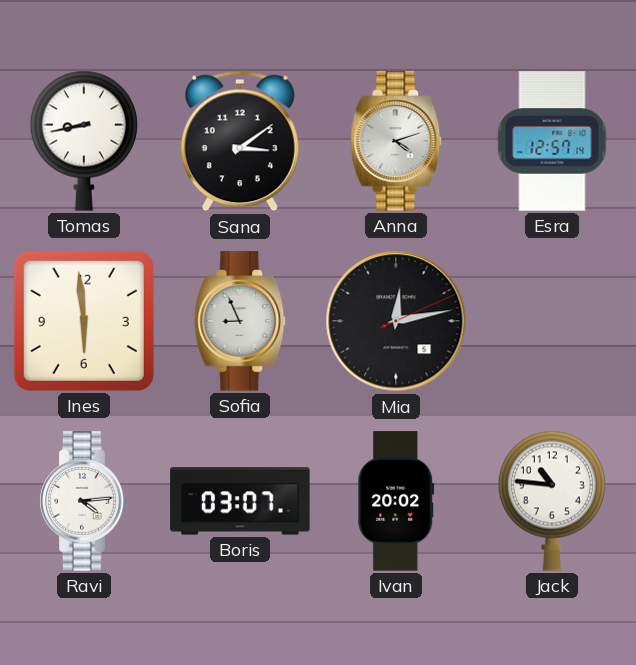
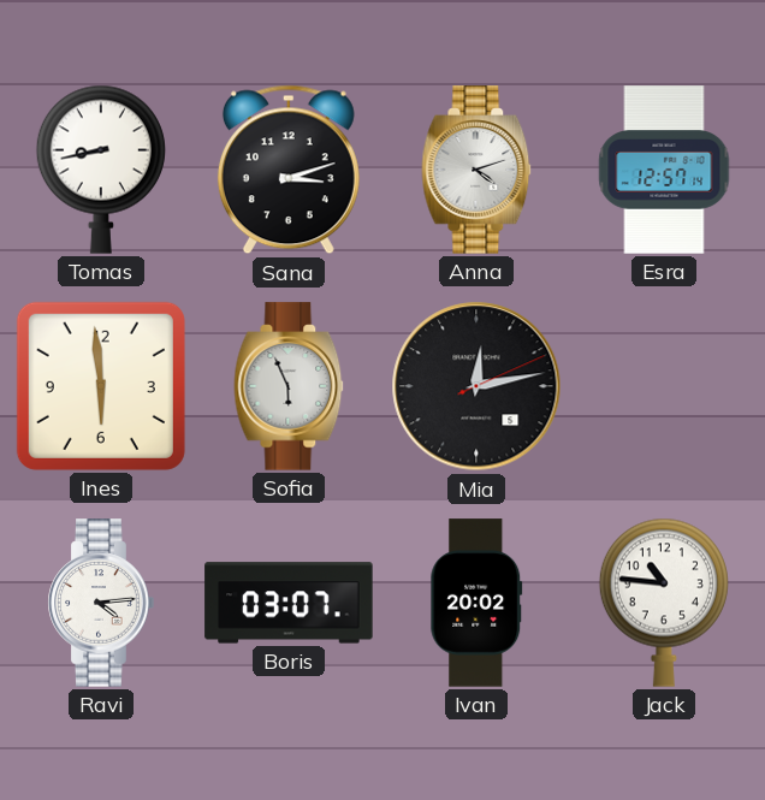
Sana: 3:09 -> 3:12 (289, 170)
Sofia: 8:56 -> 5:56 (289, 386)
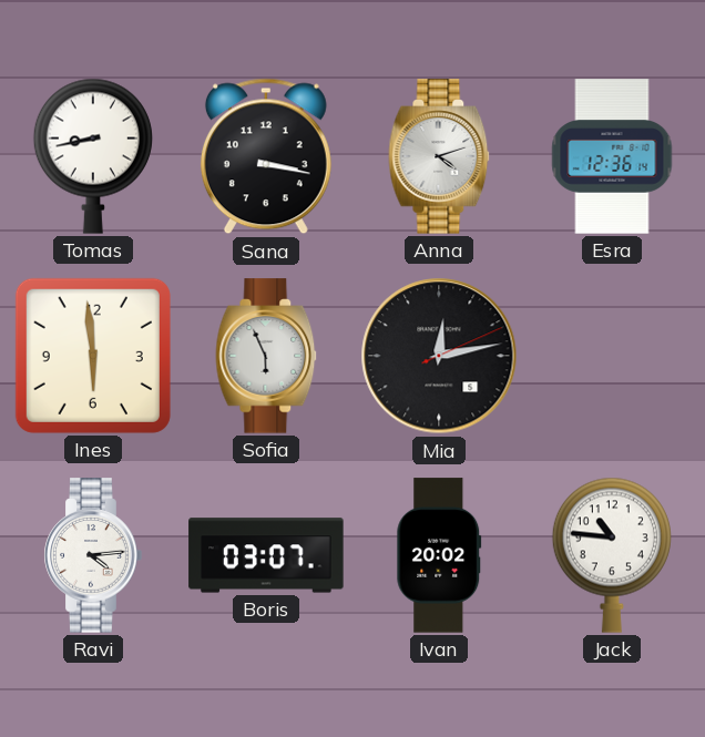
Sana: 3:12 -> 3:17 (266, 156)
Esra: 12:57 -> 12:36 (612, 156)
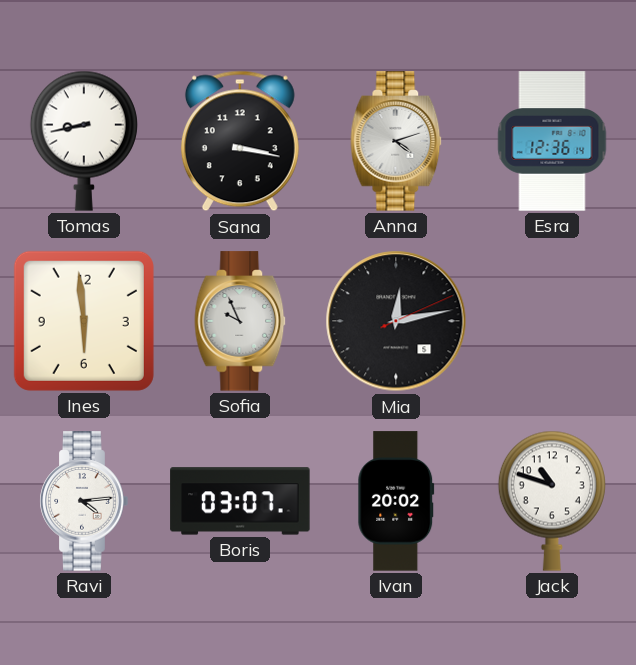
Sofia: 5:56 -> 9:56 (240, 321)
Jack: 10:46 -> 10:48 (552, 501)
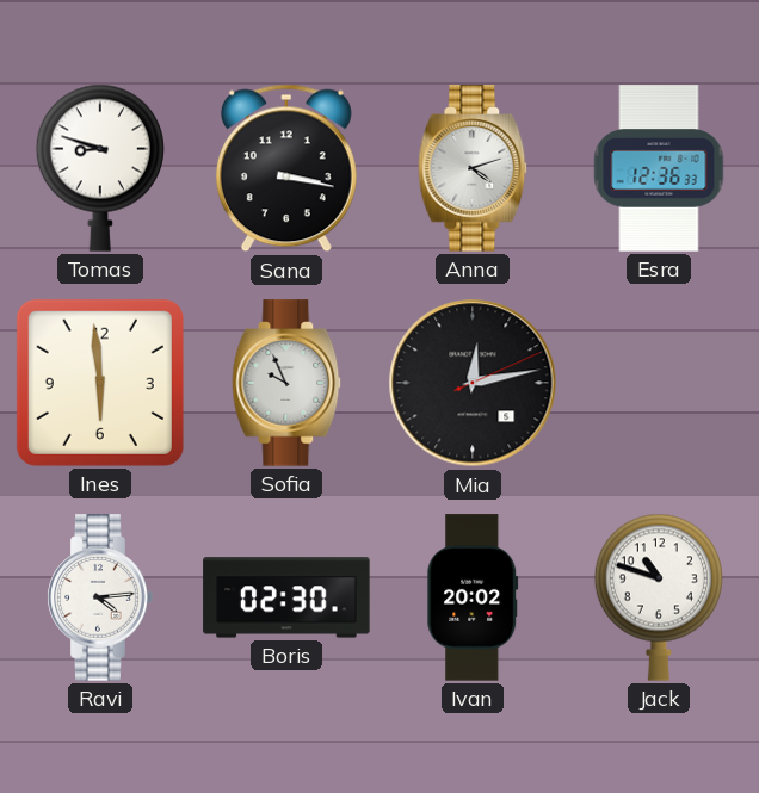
Tomas: 8:43 -> 8:48 (100, 168)
Esra: 12:36:14 -> 12:36:33 (659, 168)
Boris: 03:07 -> 02:30 (286, 597)
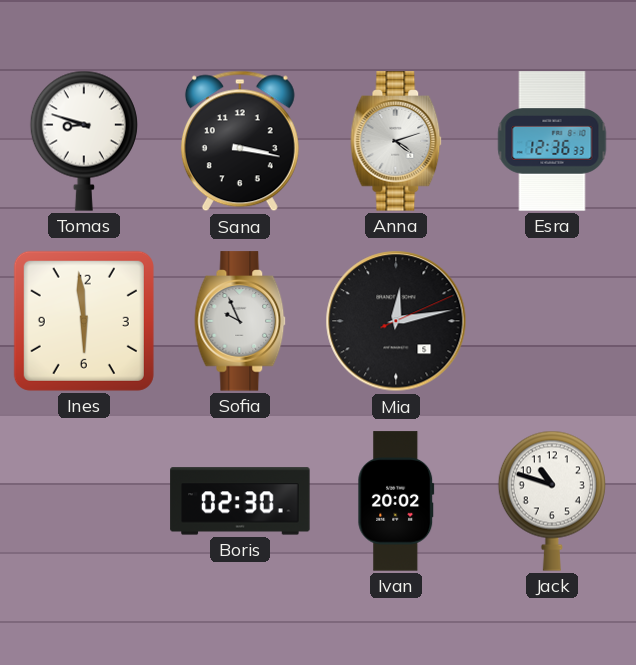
Ravi: 4:14 -> none (100, 597)
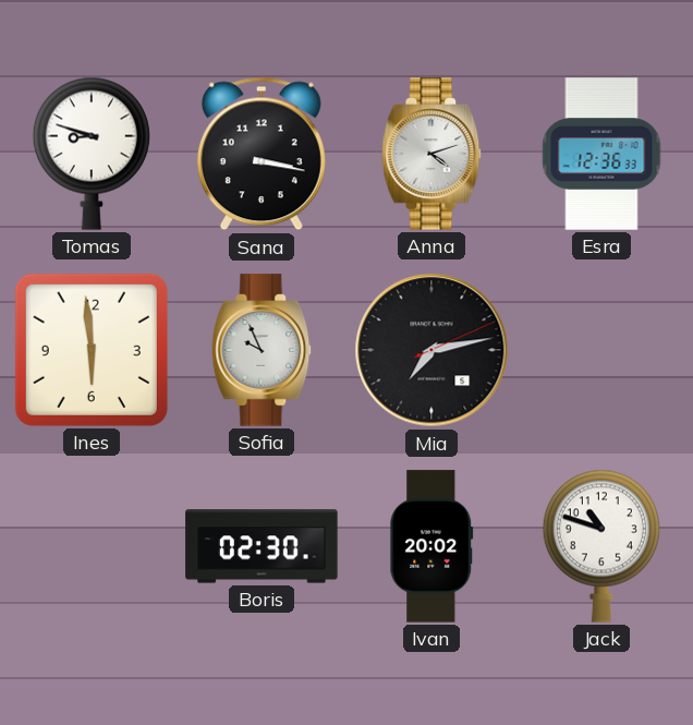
Mia: 12:13 -> 7:13 (431, 350)
